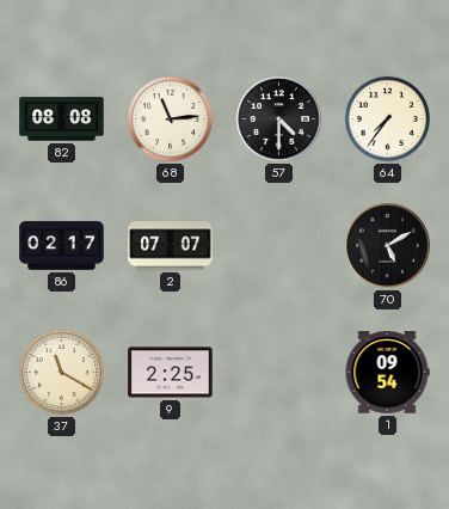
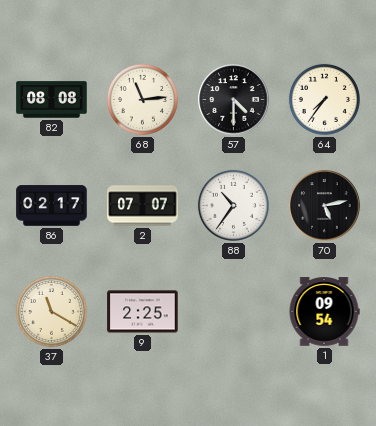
88: none -> 10:36 (233, 205)
70: 5:10 -> 5:13 (325, 206)
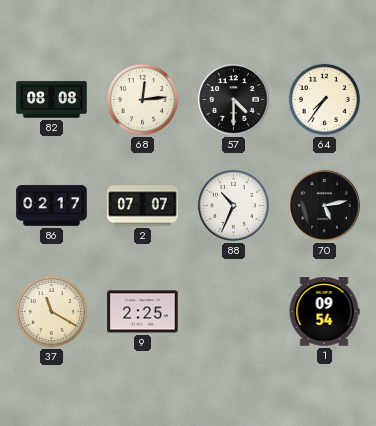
68: 11:14 -> 12:14 (142, 99)
88: 10:36 -> 10:34 (233, 205)
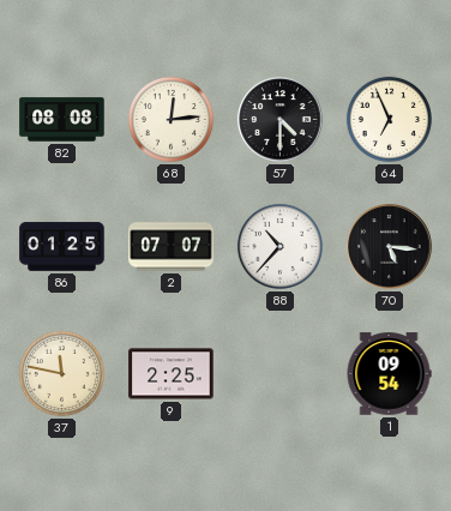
64: 7:36 -> 6:56 (389, 119)
86: 02:17 -> 01:25 (62, 247)
88: 10:34 -> 10:37 (279, 246)
70: 5:13 -> 5:16 (390, 247)
37: 11:20 -> 11:47 (61, 373)
